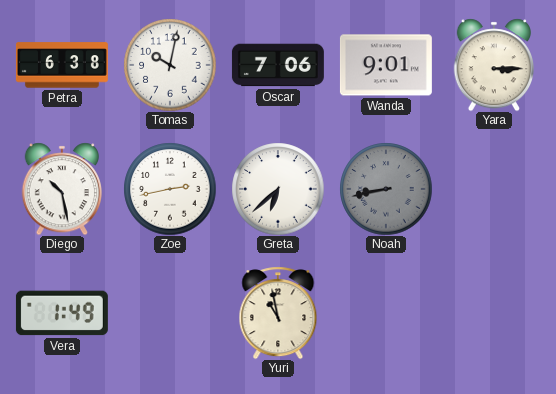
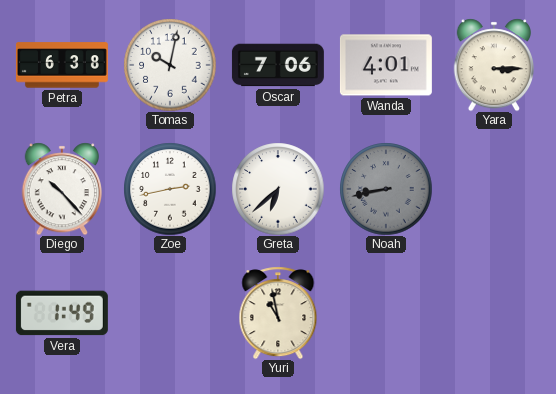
Wanda: 9:01 -> 4:01 (386, 65)
Diego: 10:28 -> 10:23 (61, 189)
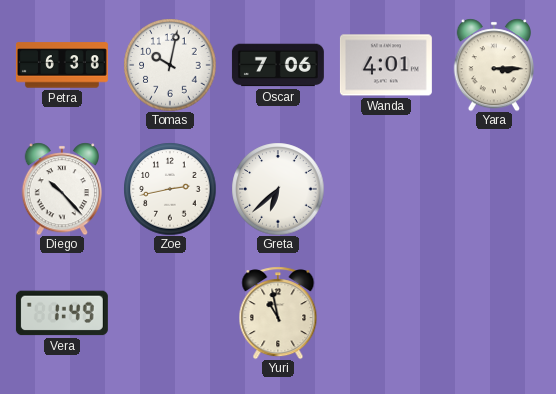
Noah: 8:43 -> none (386, 189)
